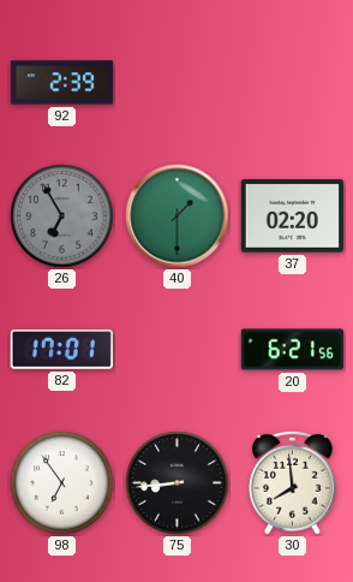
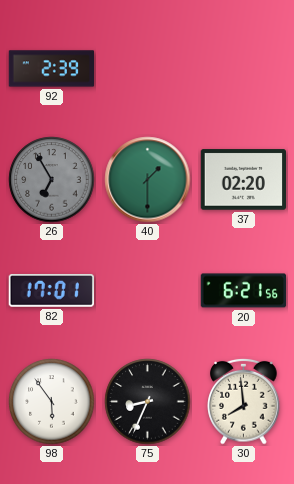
98: 6:54 -> 5:54 (52, 402)
75: 8:44 -> 8:34 (148, 402)
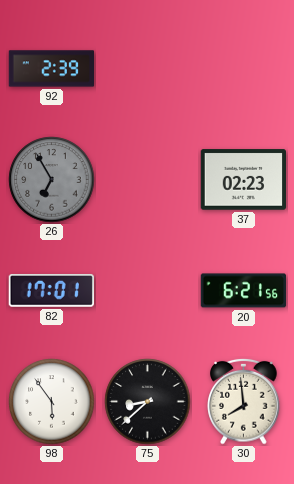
40: 1:30 -> none (148, 180)
37: 02:20 -> 02:23 (244, 180)
75: 8:34 -> 8:38 (148, 402)
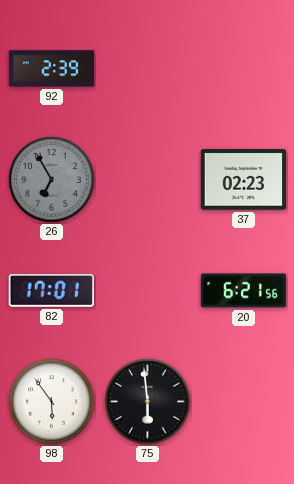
75: 8:38 -> 5:59 (148, 402)
30: 7:59 -> none (244, 401)
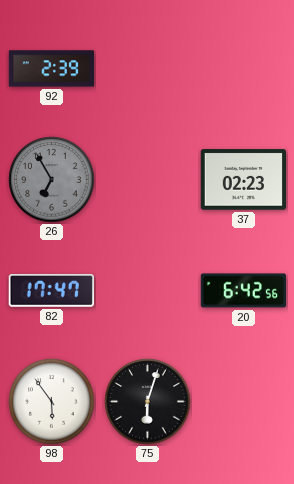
82: 17:01 -> 17:47 (51, 291)
20: 6:21 -> 6:42 (244, 291)
75: 5:59 -> 6:03 (148, 402)
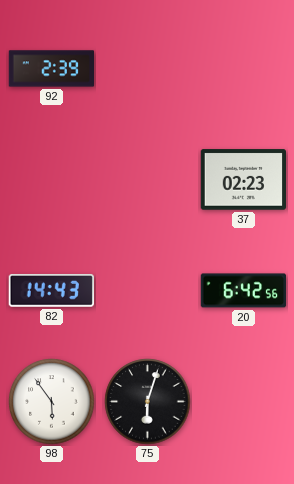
26: 6:55 -> none (52, 180)
82: 17:47 -> 14:43 (51, 291)
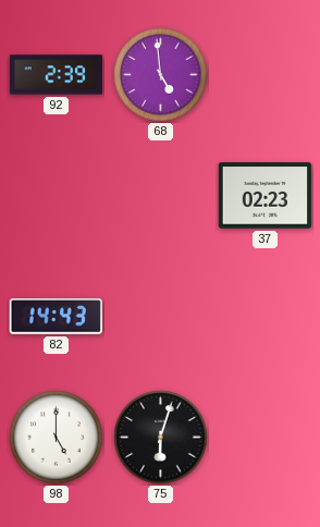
68: none -> 4:59 (161, 75)
20: 6:42 -> none (244, 291)
98: 5:54 -> 5:00 (57, 438)
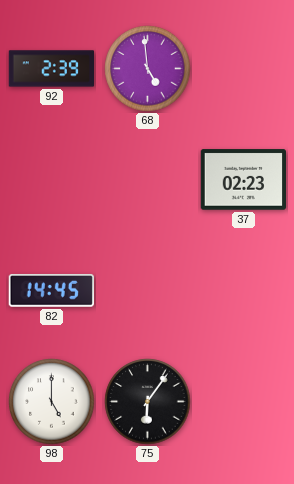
82: 14:43 -> 14:45 (51, 291)
75: 6:03 -> 6:06 (148, 402)
